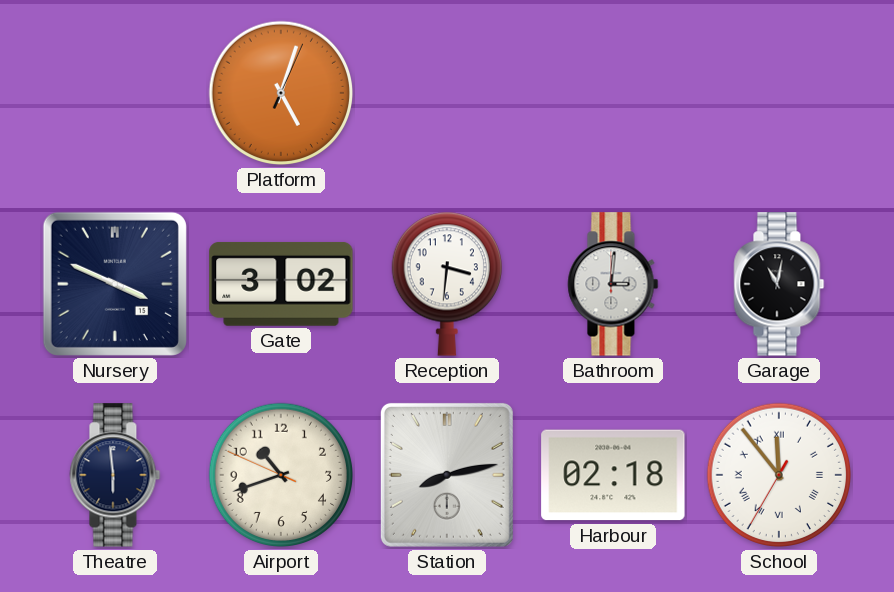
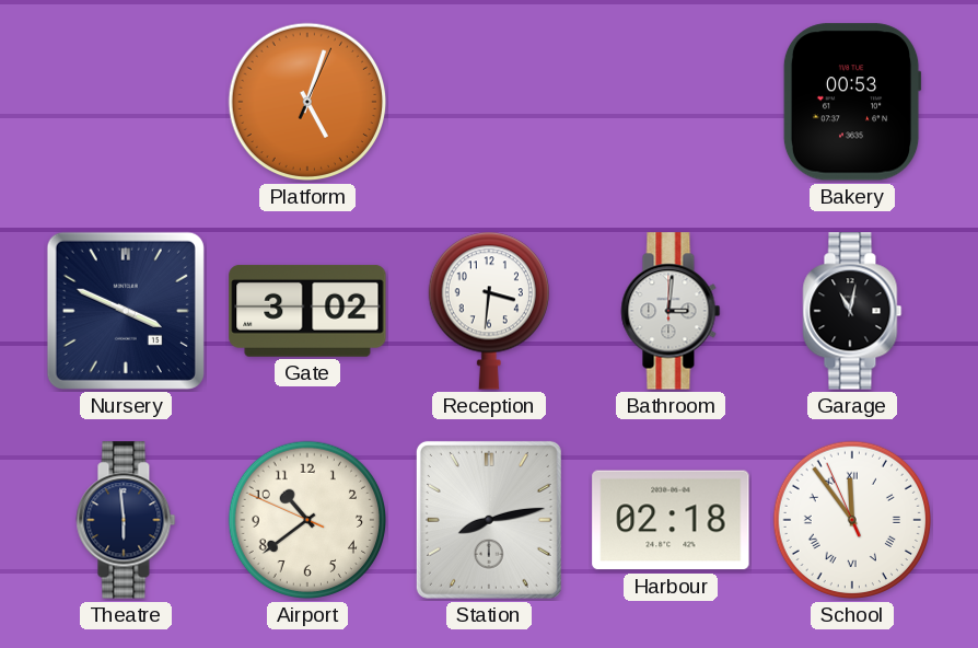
Bakery: none -> 00:53 (852, 102)
Airport: 10:41 -> 10:38 (307, 520)
School: 11:53:35 -> 11:53:56 (852, 520)
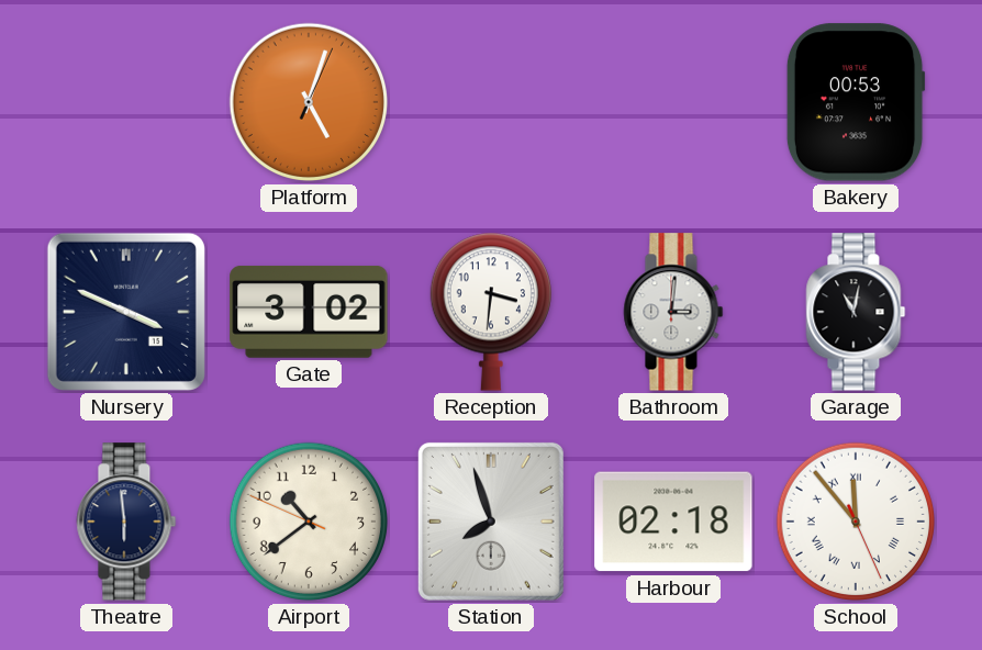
Station: 8:13 -> 7:57 (491, 522)
School: 11:53:56 -> 11:53:26 (856, 522)
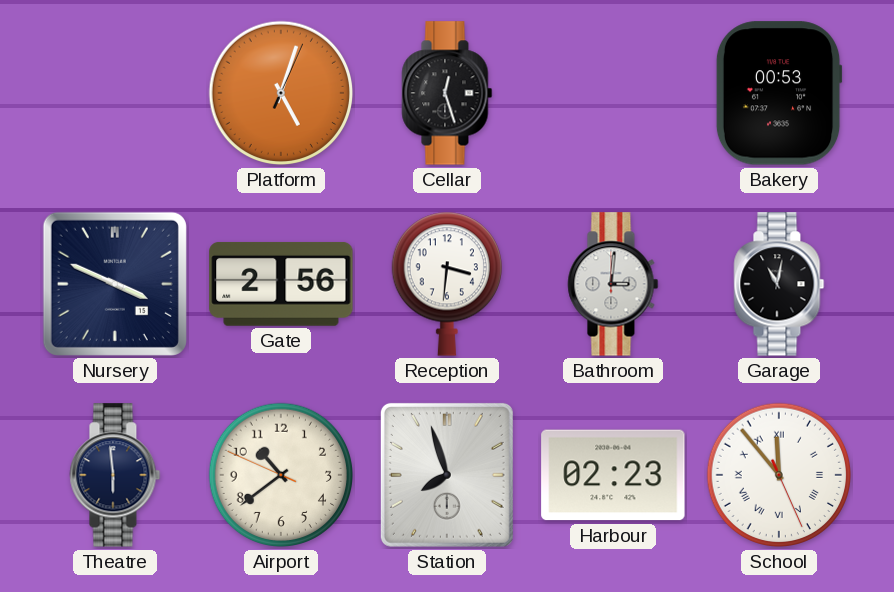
Cellar: none -> 12:27 (447, 93)
Gate: 3:02 -> 2:56 (281, 284)
Harbour: 02:18 -> 02:23 (613, 475)
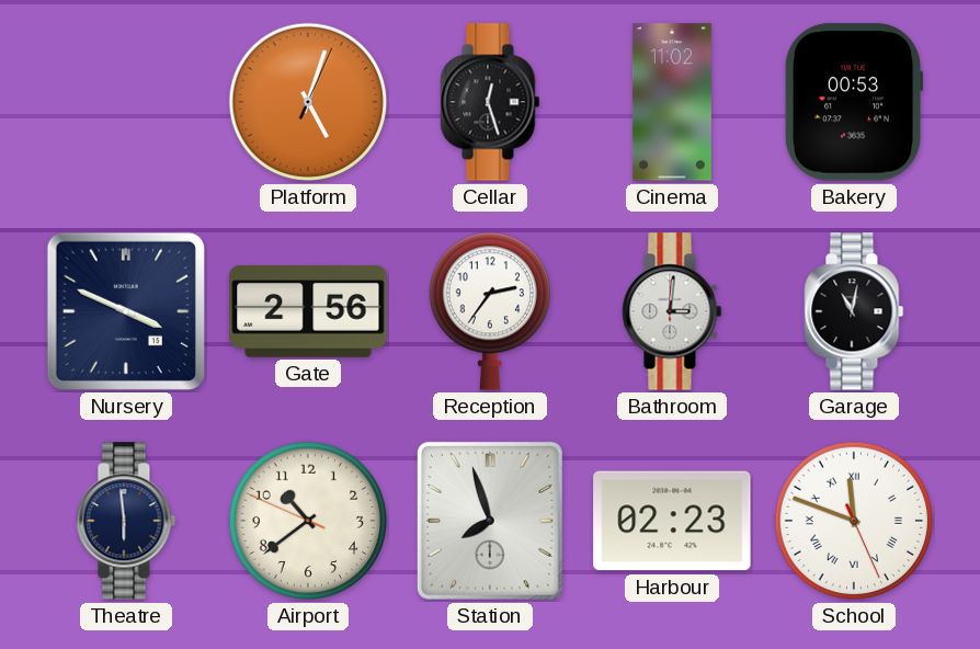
Cinema: none -> 11:02 (672, 102)
Reception: 3:31 -> 2:36 (490, 311)
School: 11:53 -> 11:48 (854, 521)
